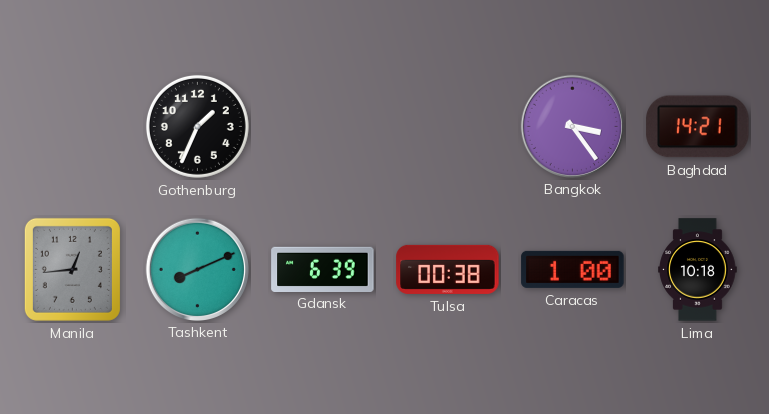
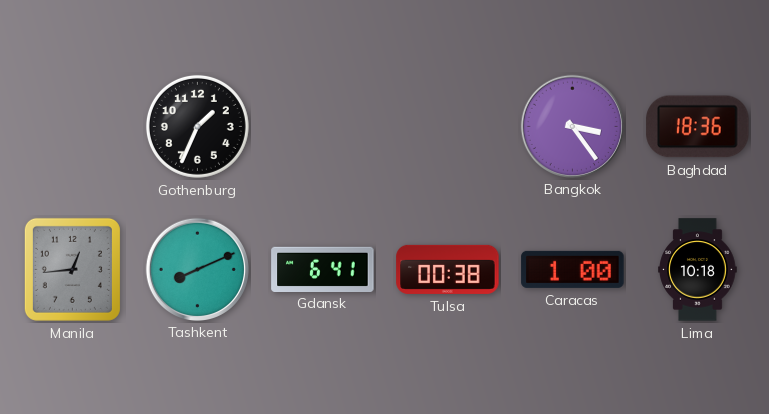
Baghdad: 14:21 -> 18:36 (698, 127)
Gdansk: 6:39 -> 6:41 (323, 269)
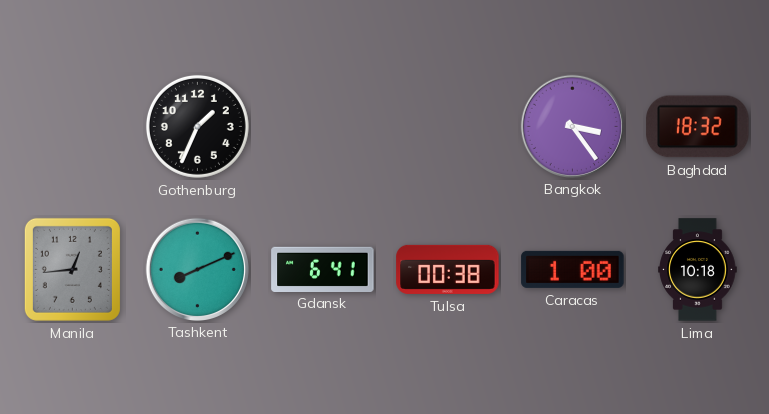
Baghdad: 18:36 -> 18:32 (698, 127)
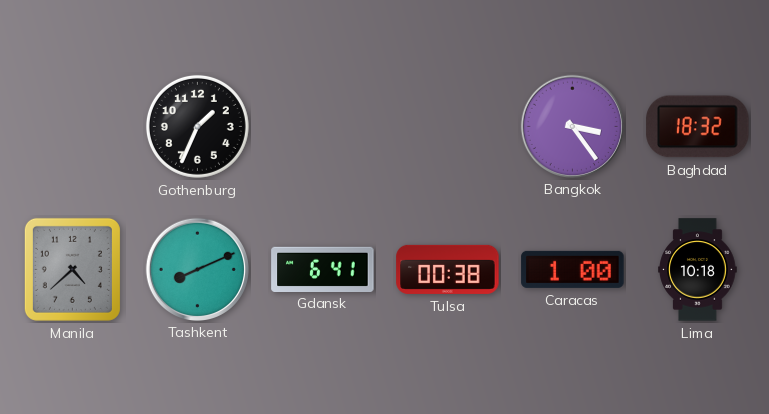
Manila: 12:44 -> 4:38 (72, 269)
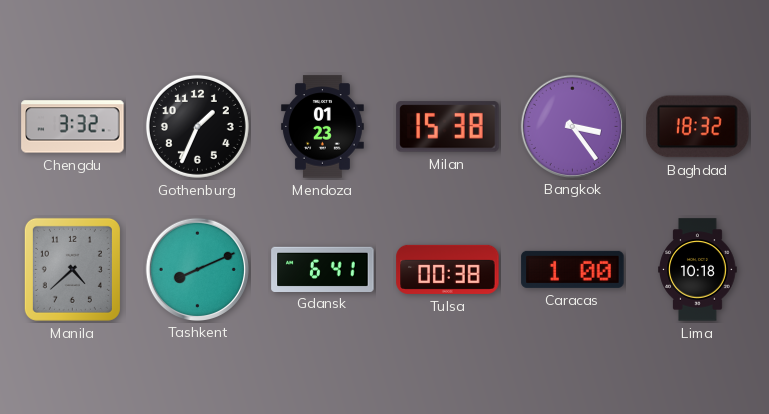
Chengdu: none -> 3:32 (73, 127)
Mendoza: none -> 01:23 (322, 127)
Milan: none -> 15:38 (448, 127)
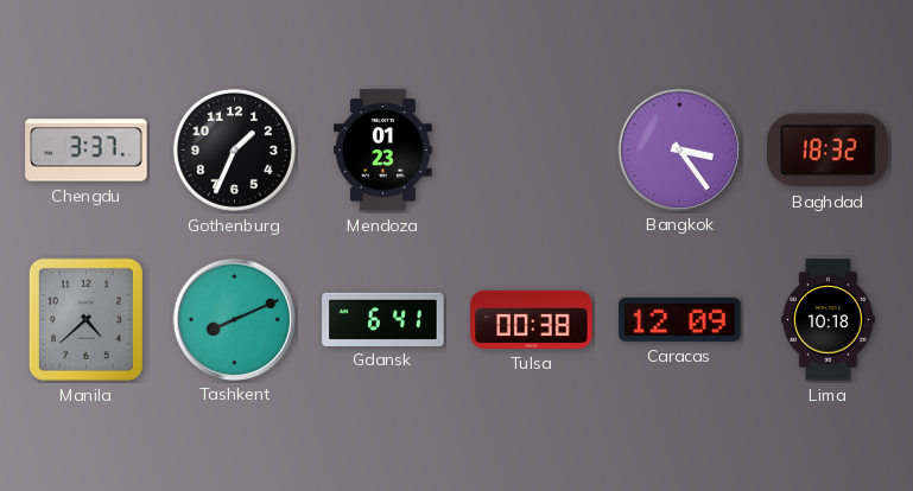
Chengdu: 3:32 -> 3:37 (87, 151)
Milan: 15:38 -> none (448, 127)
Caracas: 1:00 -> 12:09 (680, 319)
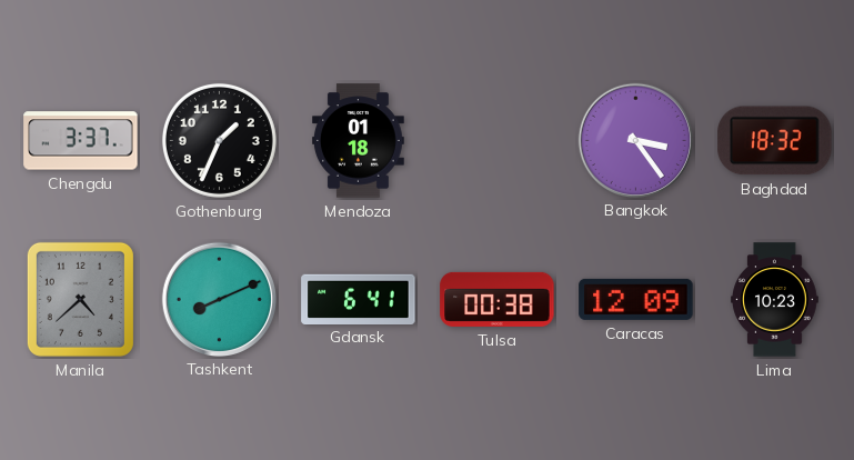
Mendoza: 01:23 -> 01:18 (358, 141)
Lima: 10:18 -> 10:23 (775, 300)
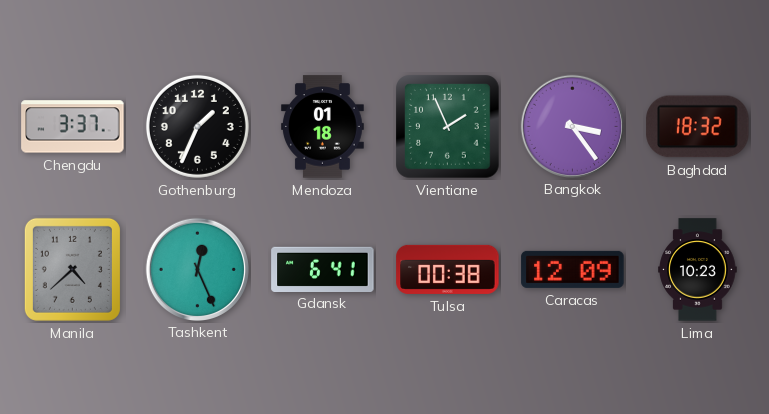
Vientiane: none -> 1:56 (448, 127)
Tashkent: 8:11 -> 12:26 (197, 269)
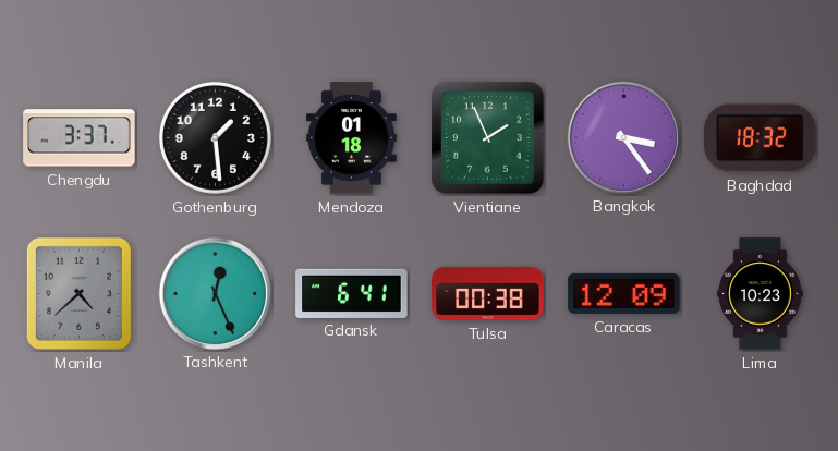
Gothenburg: 1:34 -> 1:29 (215, 137)
